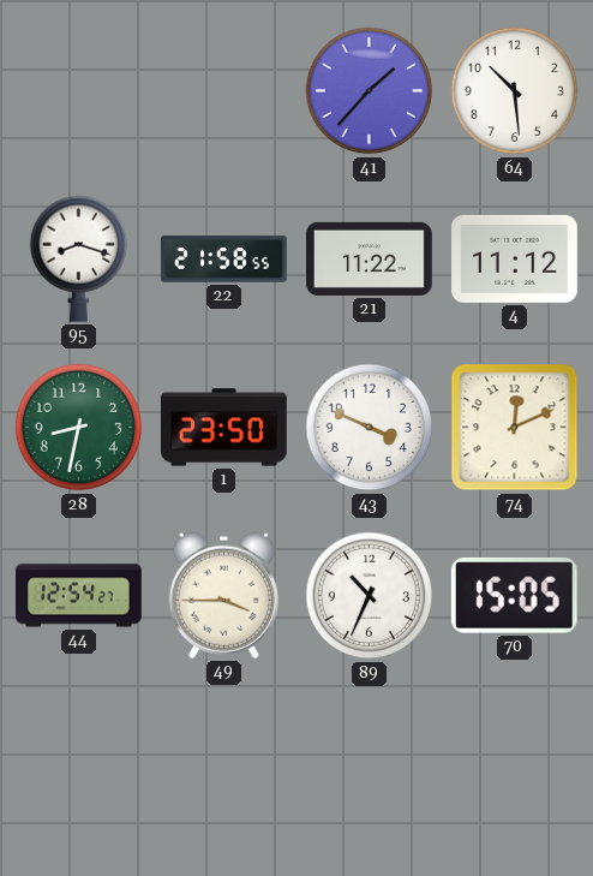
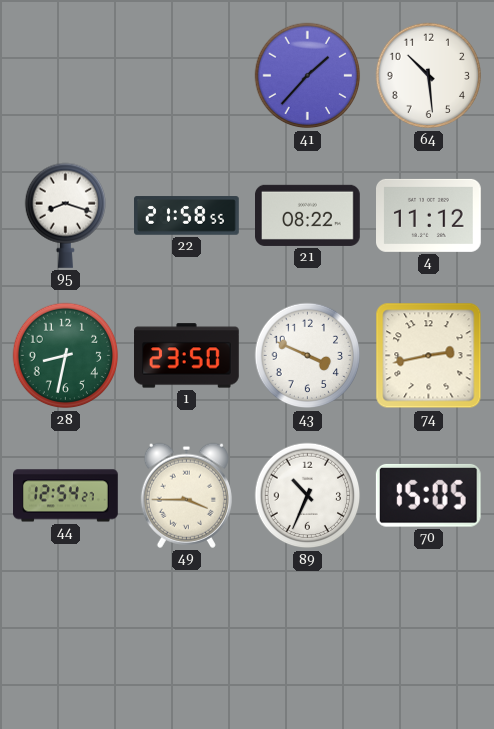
21: 11:22 -> 08:22 (308, 215)
74: 12:11 -> 2:43 (429, 356)
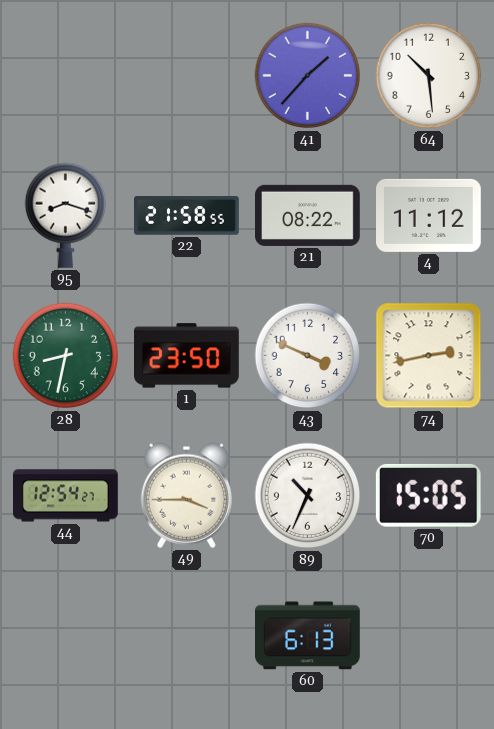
60: none -> 6:13 (308, 636)
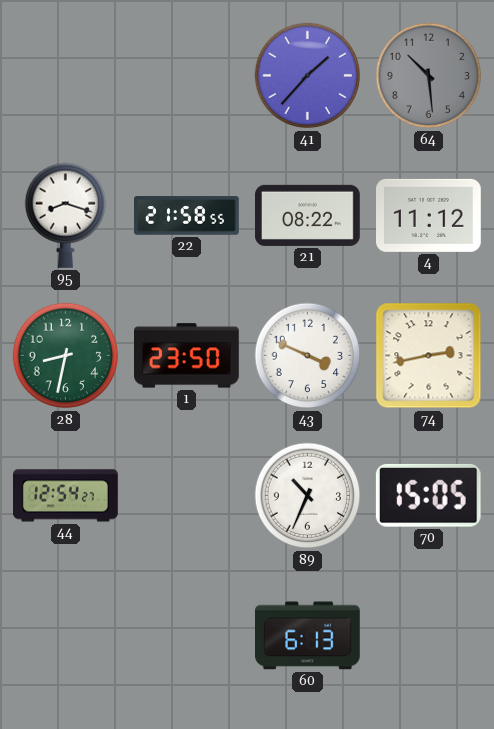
64 dial: white -> grey (429, 76)
49: 3:45 -> none (186, 495)
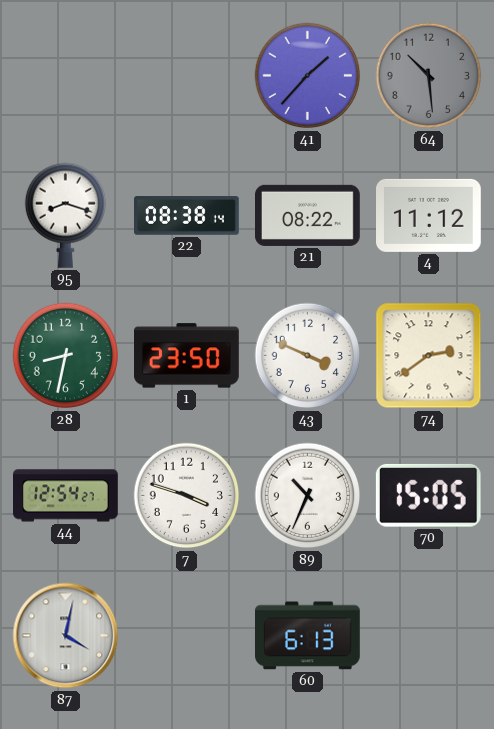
22: 21:58 -> 08:38 (187, 216)
74: 2:43 -> 2:39 (429, 356)
7: none -> 3:48 (187, 496)
87: none -> 4:02 (66, 636)
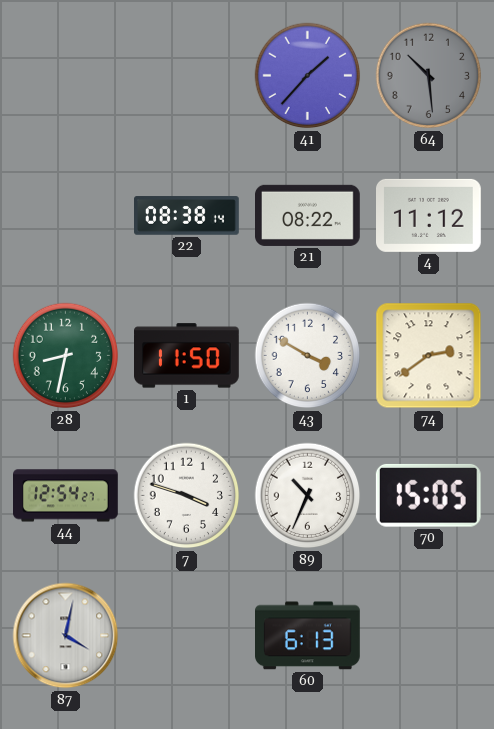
95: 8:18 -> none (65, 215)
1: 23:50 -> 11:50 (187, 356)
43: 3:49 -> 3:50 (308, 356)
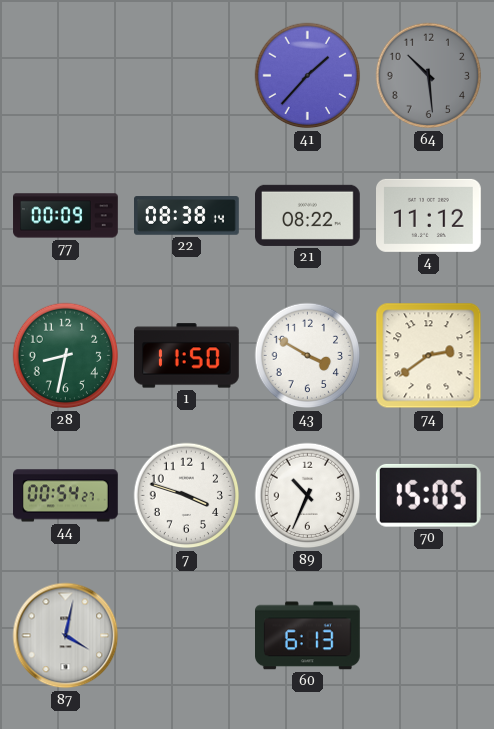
77: none -> 00:09 (66, 216)
44: 12:54 -> 00:54 (66, 496)
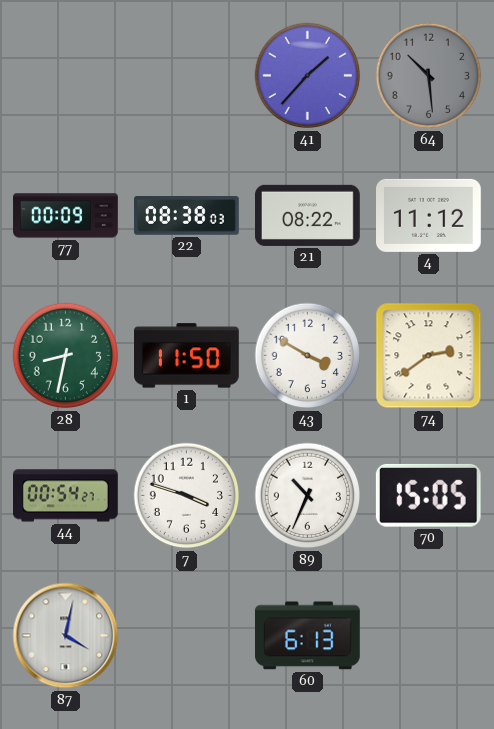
22: 08:38:14 -> 08:38:03 (187, 216)
